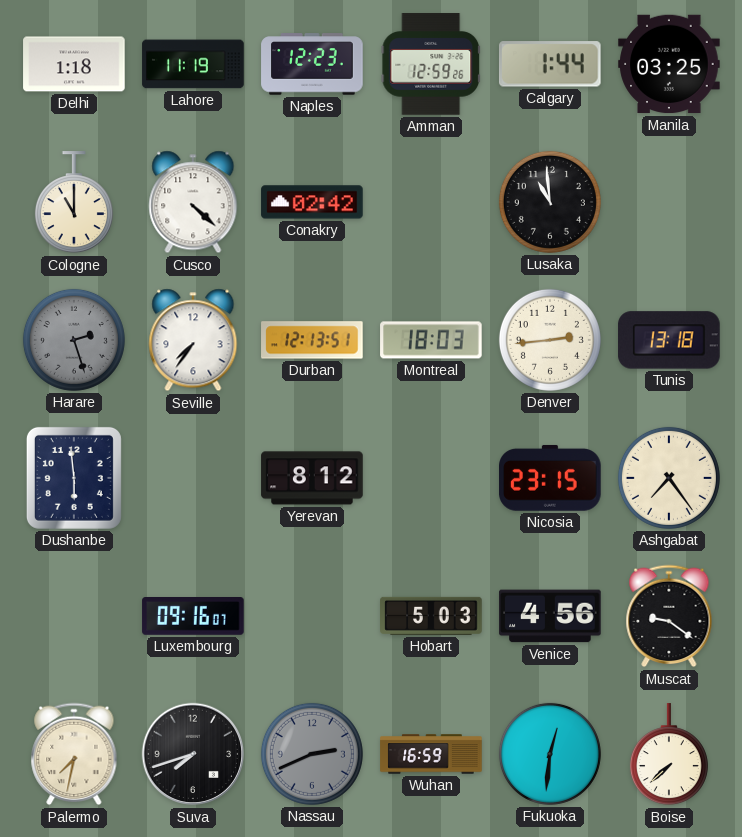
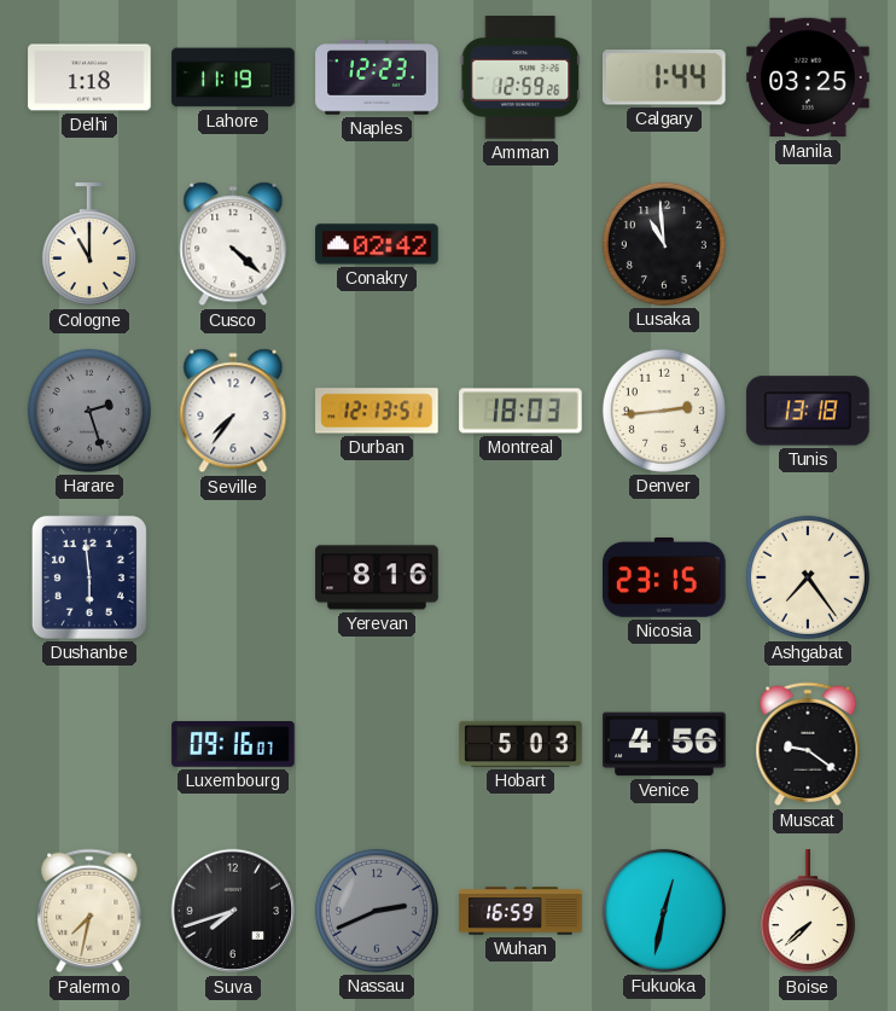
Yerevan: 8:12 -> 8:16 (377, 577)
Fukuoka: 12:31 -> 12:32 (664, 911)
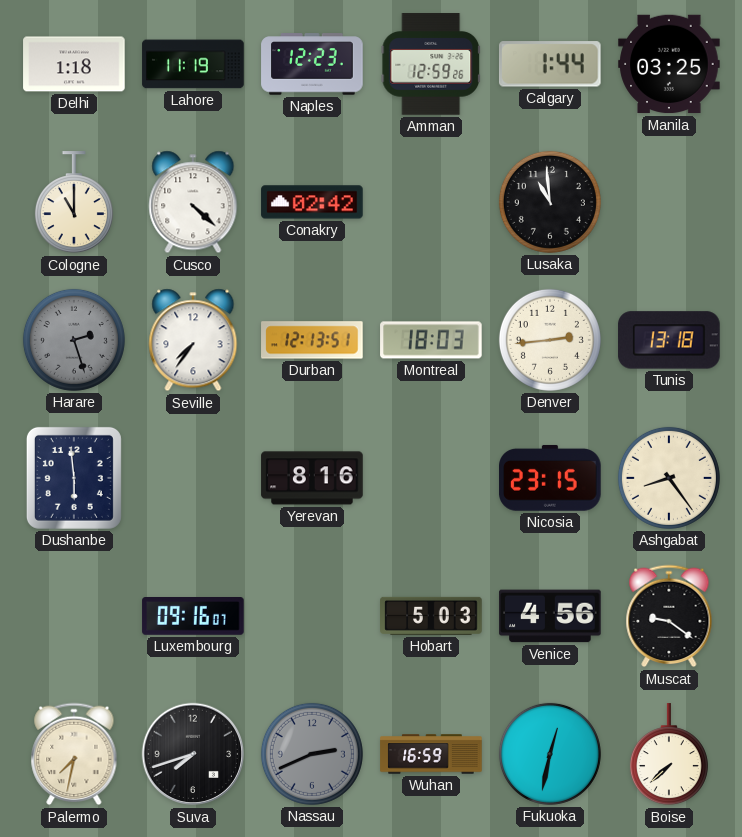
Ashgabat: 7:24 -> 8:24 (669, 478)
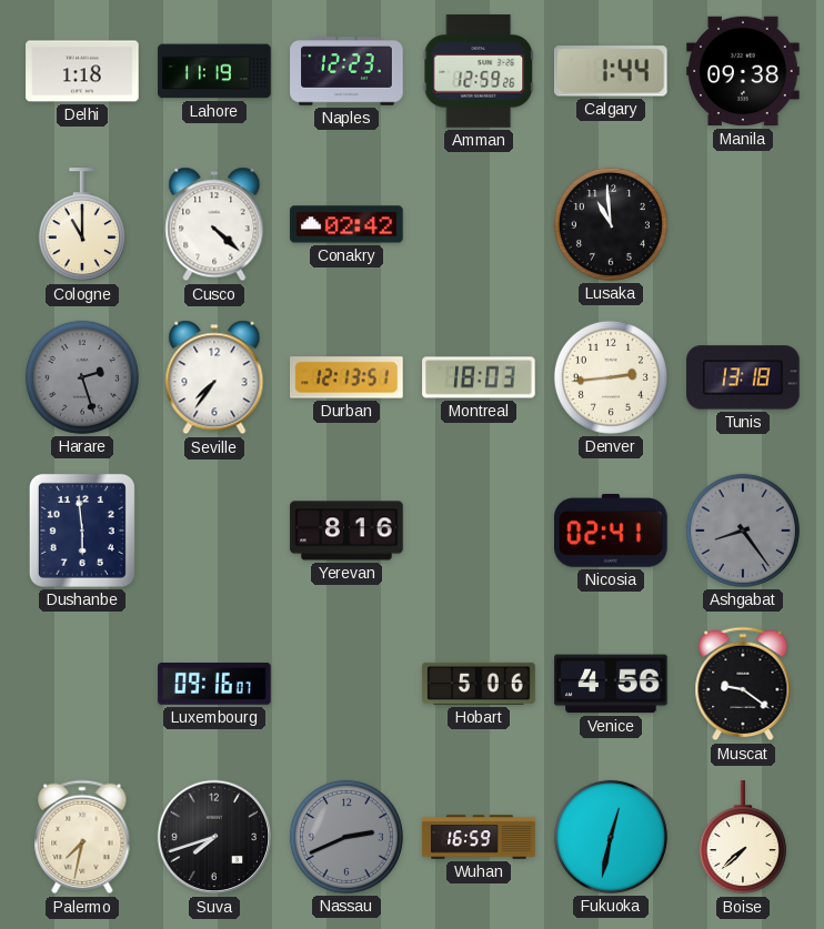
Manila: 03:25 -> 09:38 (743, 71)
Nicosia: 23:15 -> 02:41 (611, 531)
Ashgabat dial: cream -> grey (743, 531)
Hobart: 5:03 -> 5:06 (479, 684)
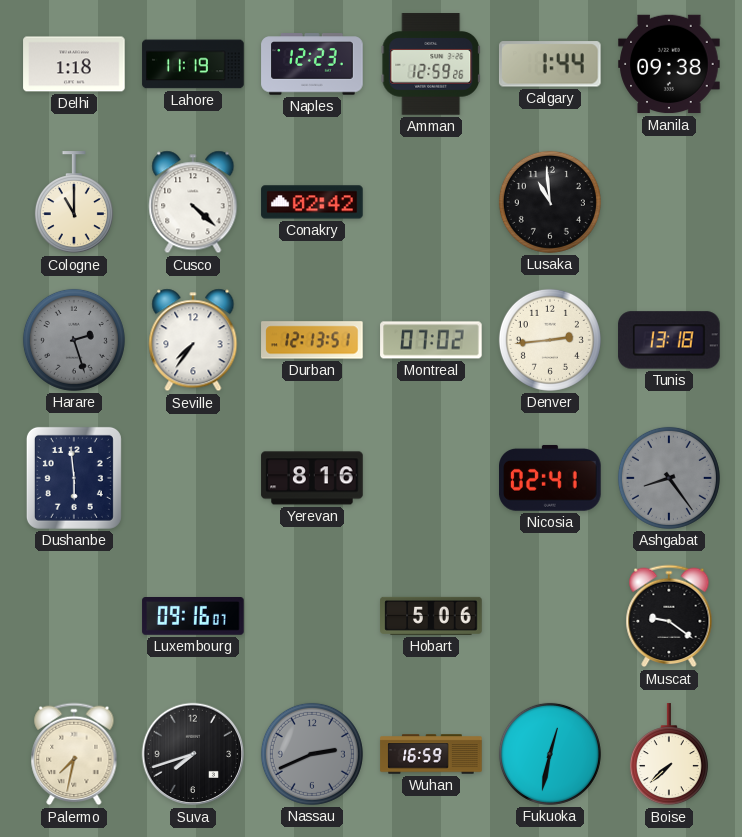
Montreal: 18:03 -> 07:02 (431, 340)
Venice: 4:56 -> none (611, 684)
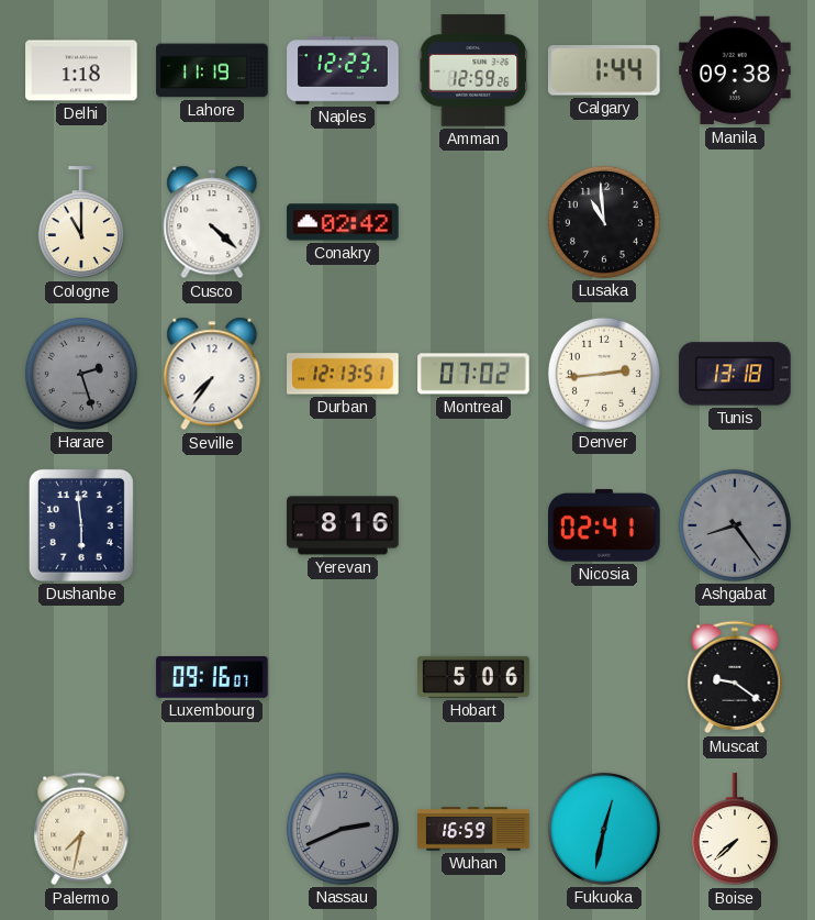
Suva: 7:42 -> none (193, 754)
